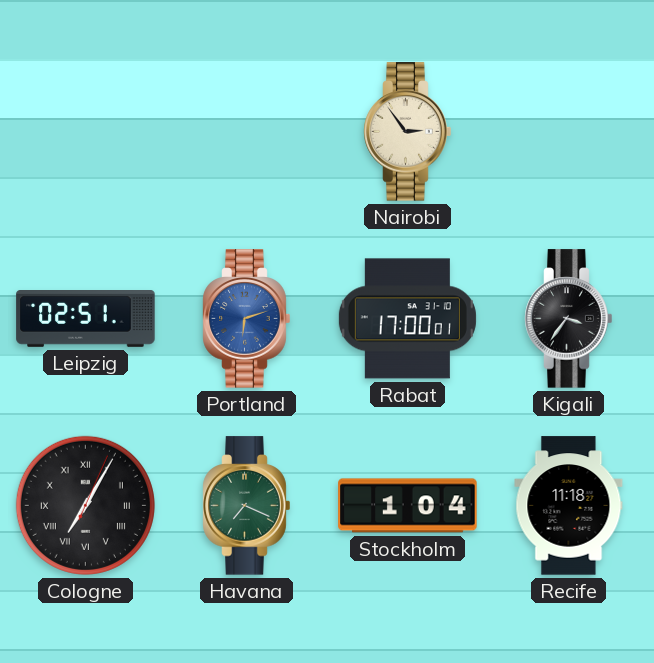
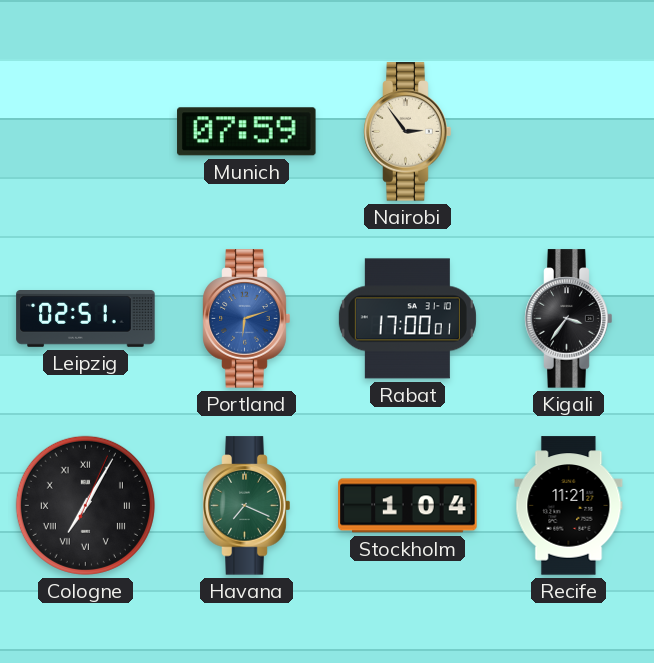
Munich: none -> 07:59 (247, 132)
Recife: 11:18 -> 11:21 (569, 506)
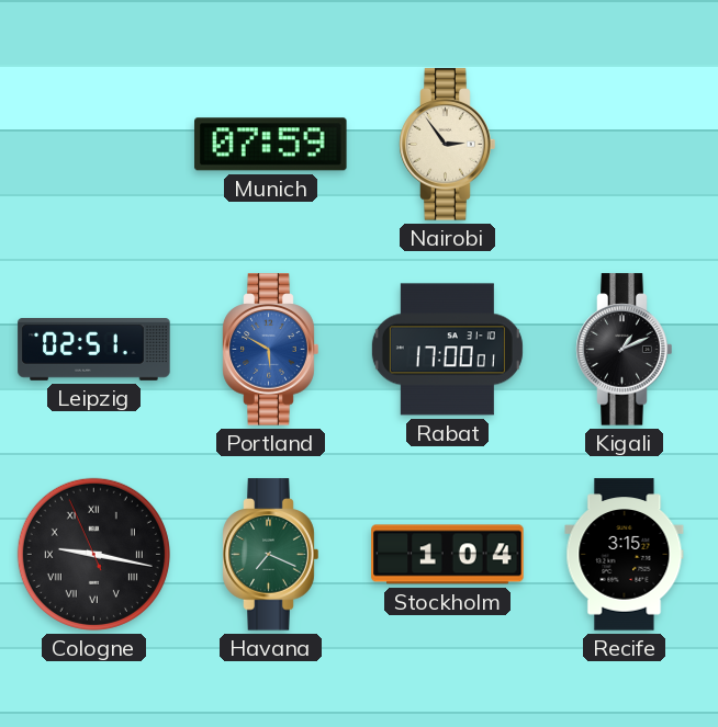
Portland: 6:12 -> 5:50 (271, 350)
Kigali: 3:36 -> 1:11 (625, 350)
Cologne: 7:05 -> 9:16 (93, 554)
Recife: 11:21 -> 3:15 (625, 555)
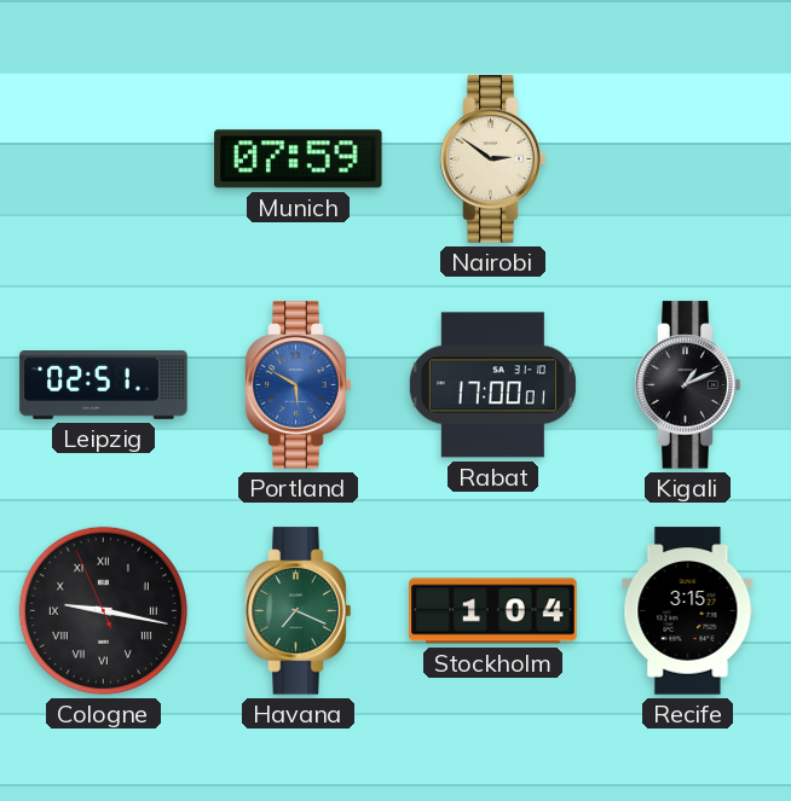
Nairobi: 2:54 -> 2:51 (493, 159)
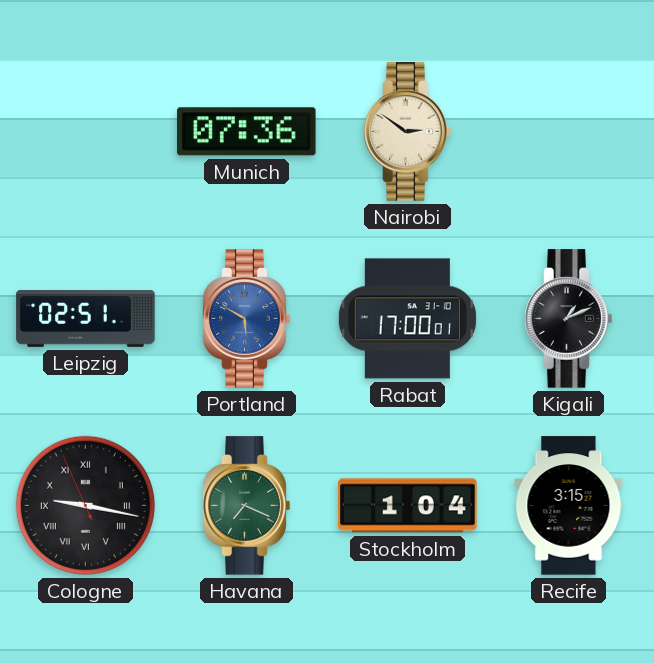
Munich: 07:59 -> 07:36 (247, 132)
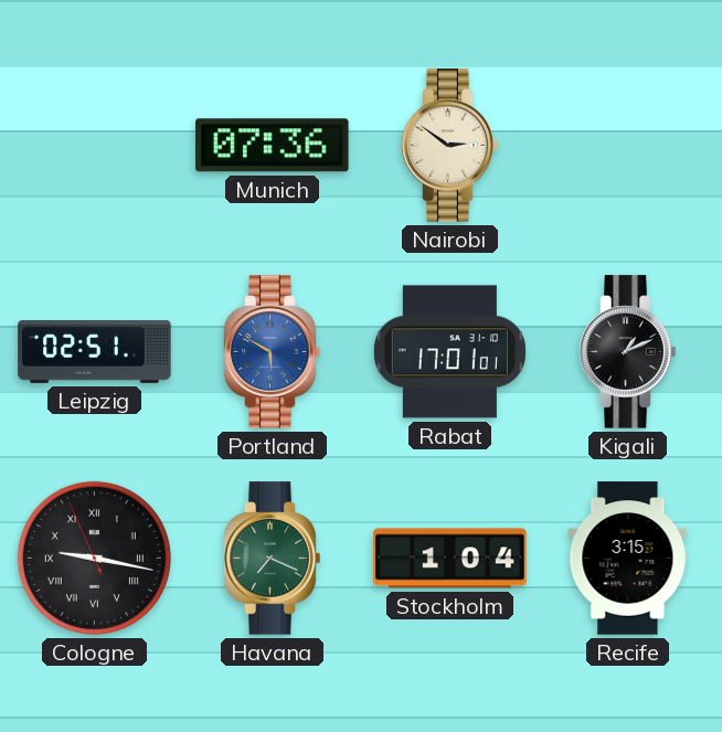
Rabat: 17:00 -> 17:01 (449, 352)
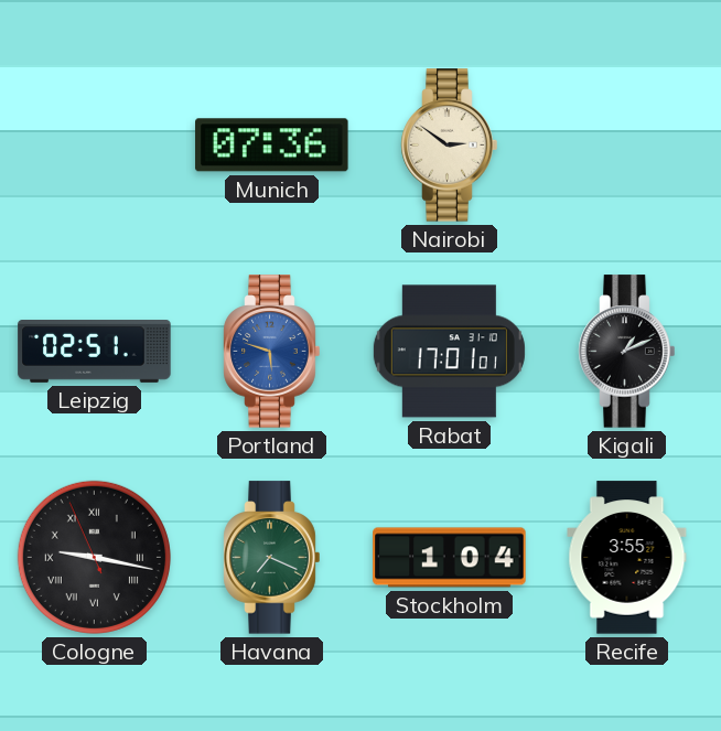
Portland: 5:50 -> 5:48 (272, 352)
Recife: 3:15 -> 3:55 (627, 558)
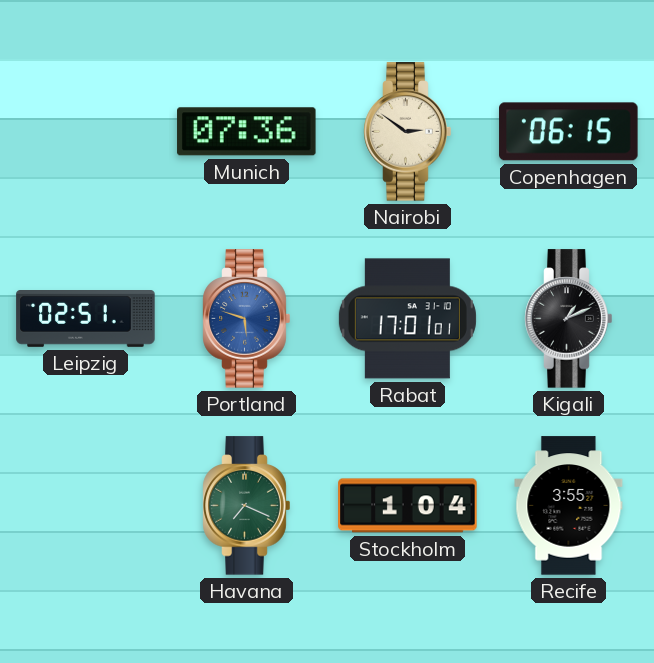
Copenhagen: none -> 06:15 (569, 132)
Cologne: 9:16 -> none (94, 557)
